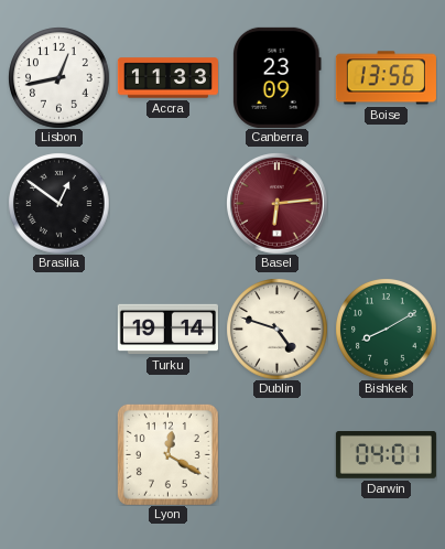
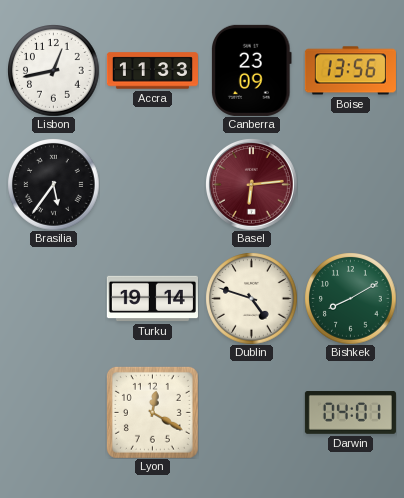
Brasilia: 12:51 -> 5:36 (53, 184)
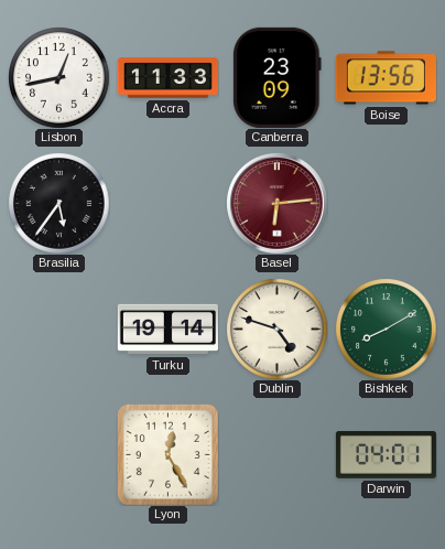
Lyon: 12:20 -> 12:25 (167, 454)
